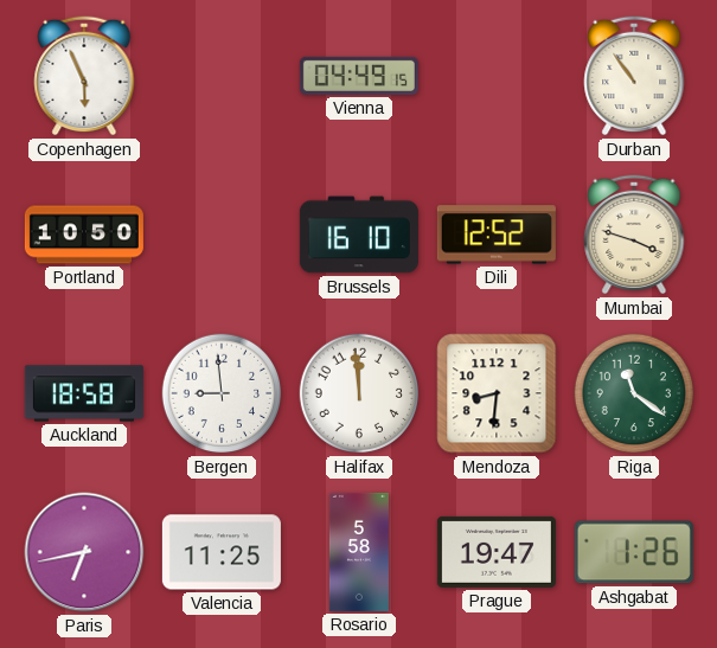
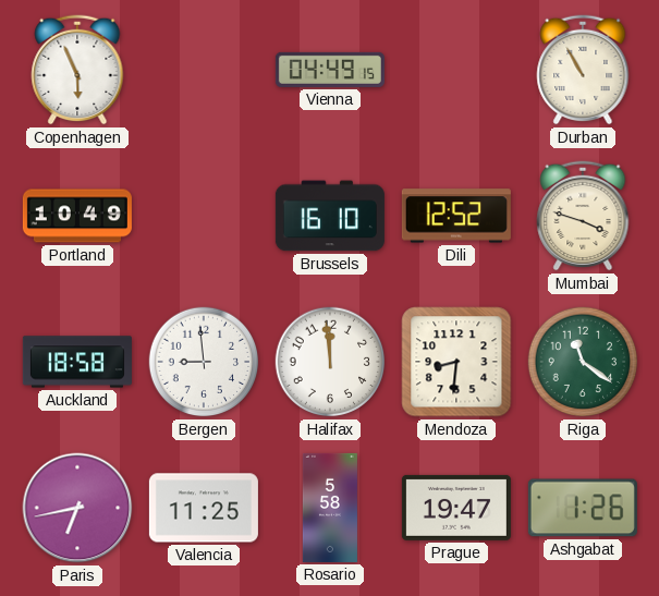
Durban: 10:54 -> 10:55 (583, 70)
Portland: 10:50 -> 10:49 (77, 216)
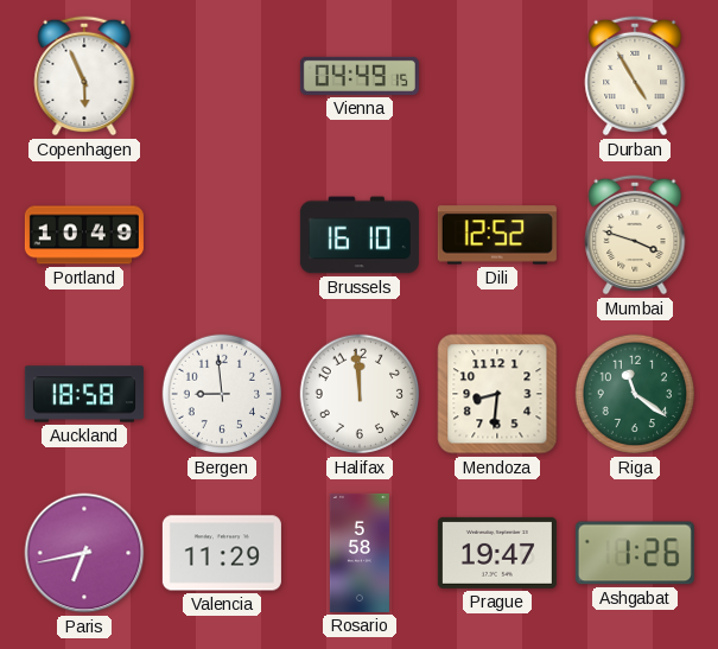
Durban: 10:55 -> 4:55 (635, 76)
Valencia: 11:25 -> 11:29 (222, 553)
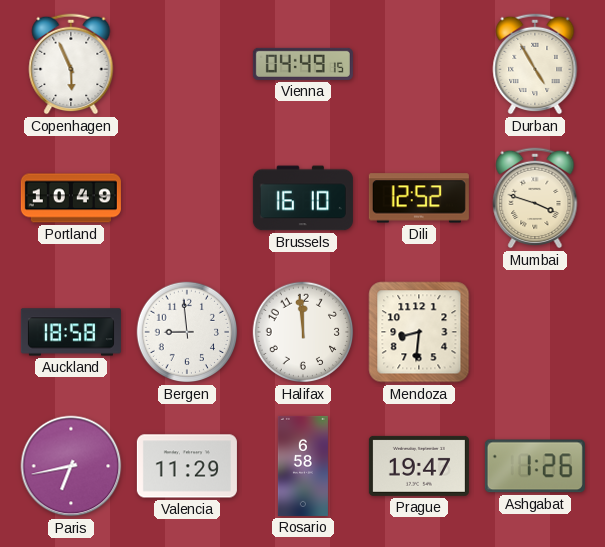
Riga: 11:21 -> none (635, 394)
Rosario: 5:58 -> 6:58 (303, 466)
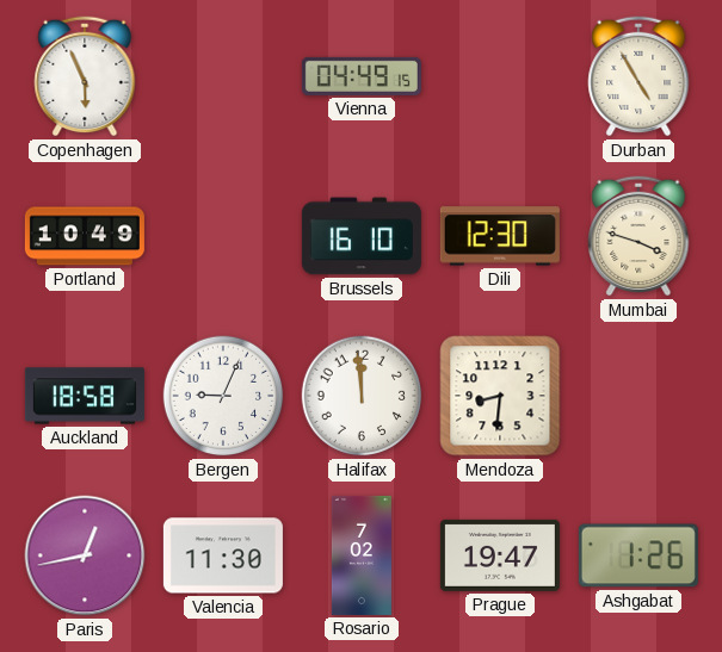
Dili: 12:52 -> 12:30 (500, 236)
Bergen: 8:59 -> 9:04 (223, 396)
Paris: 6:43 -> 12:43 (85, 555)
Valencia: 11:29 -> 11:30 (223, 555)
Rosario: 6:58 -> 7:02 (362, 555)
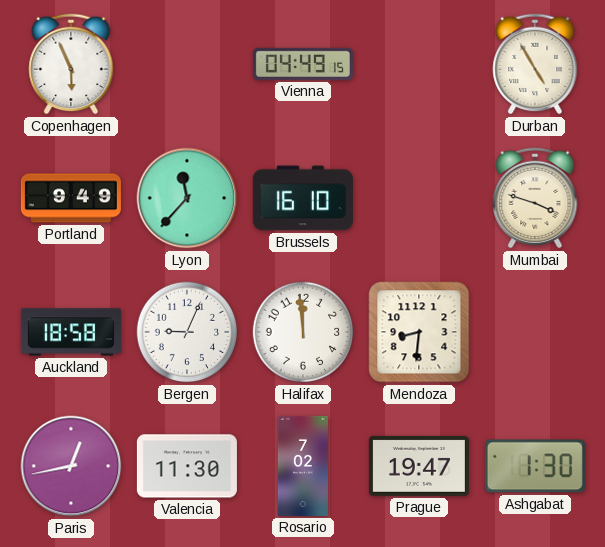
Portland: 10:49 -> 9:49 (71, 198)
Lyon: none -> 11:37 (187, 198)
Dili: 12:30 -> none (500, 236)
Ashgabat: 1:26 -> 1:30 (535, 466)
